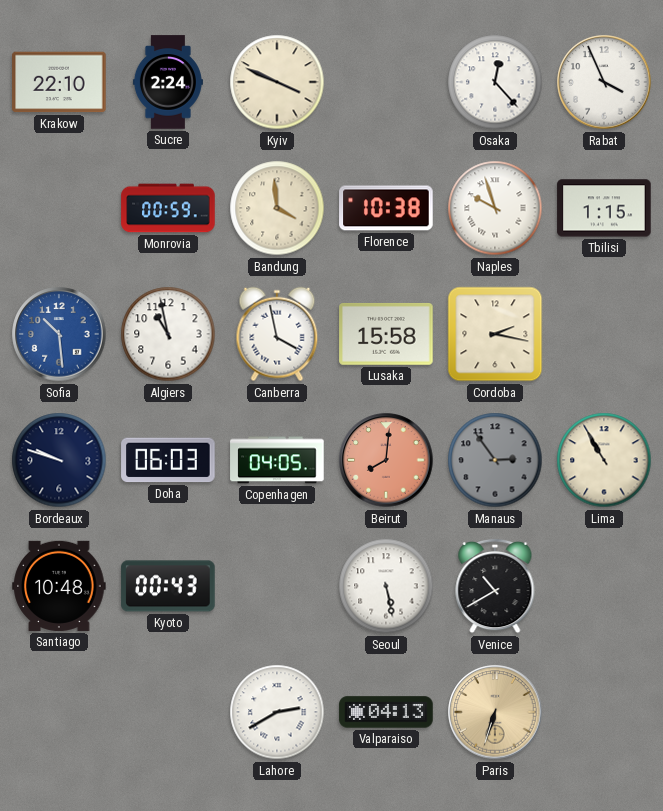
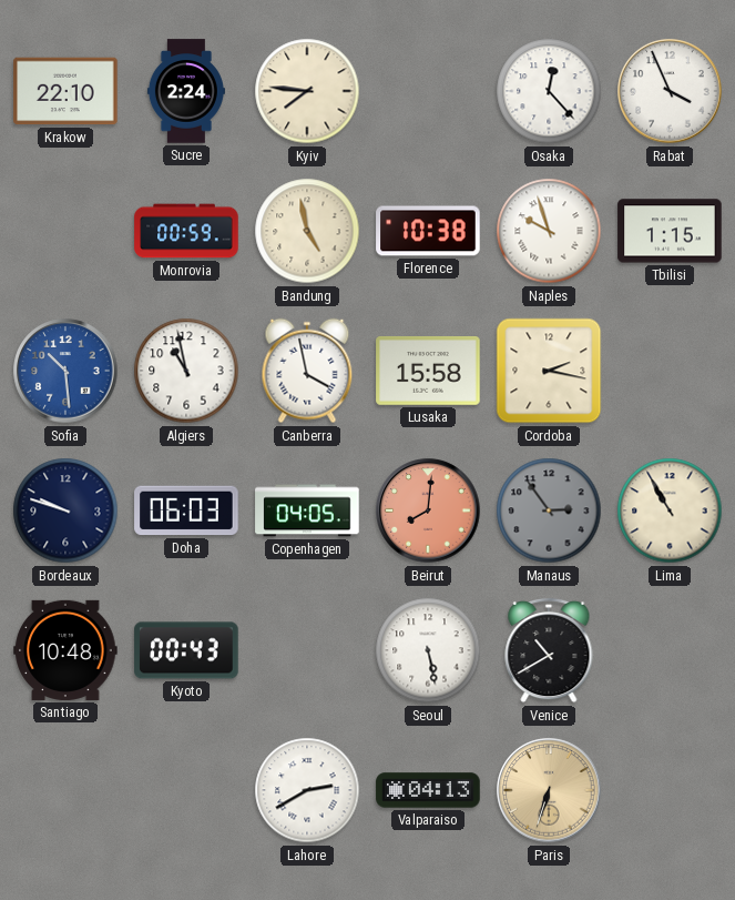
Kyiv: 3:49 -> 7:46 (307, 91)
Bandung: 3:59 -> 4:58 (307, 231)
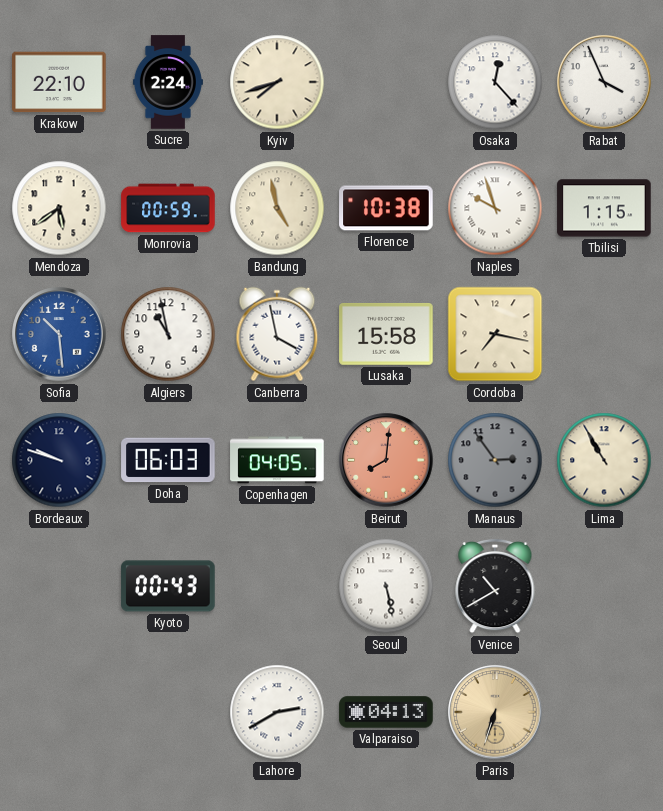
Kyiv: 7:46 -> 7:42 (277, 82)
Mendoza: none -> 5:39 (59, 208)
Cordoba: 2:17 -> 7:17 (495, 334)
Santiago: 10:48 -> none (65, 650)
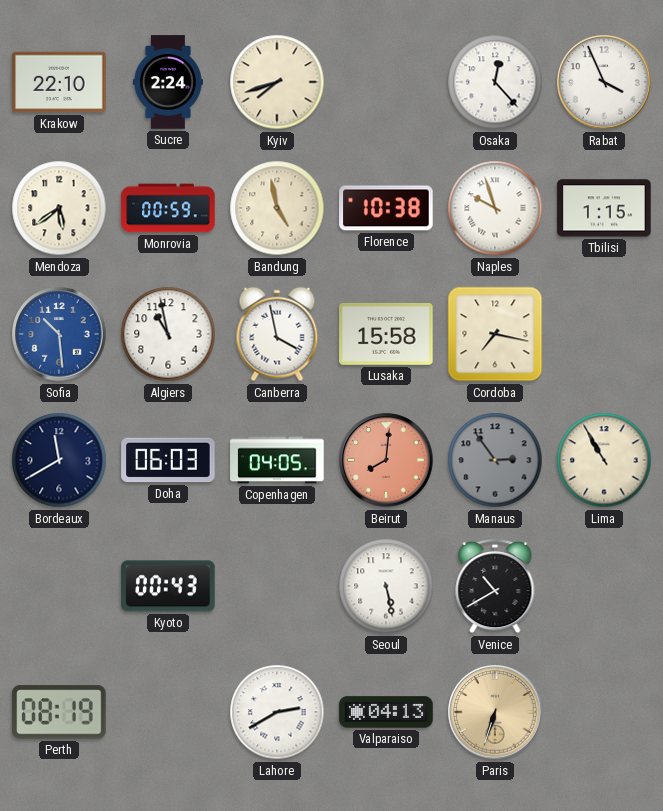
Bordeaux: 9:48 -> 11:40 (59, 460)
Perth: none -> 08:19 (59, 712)
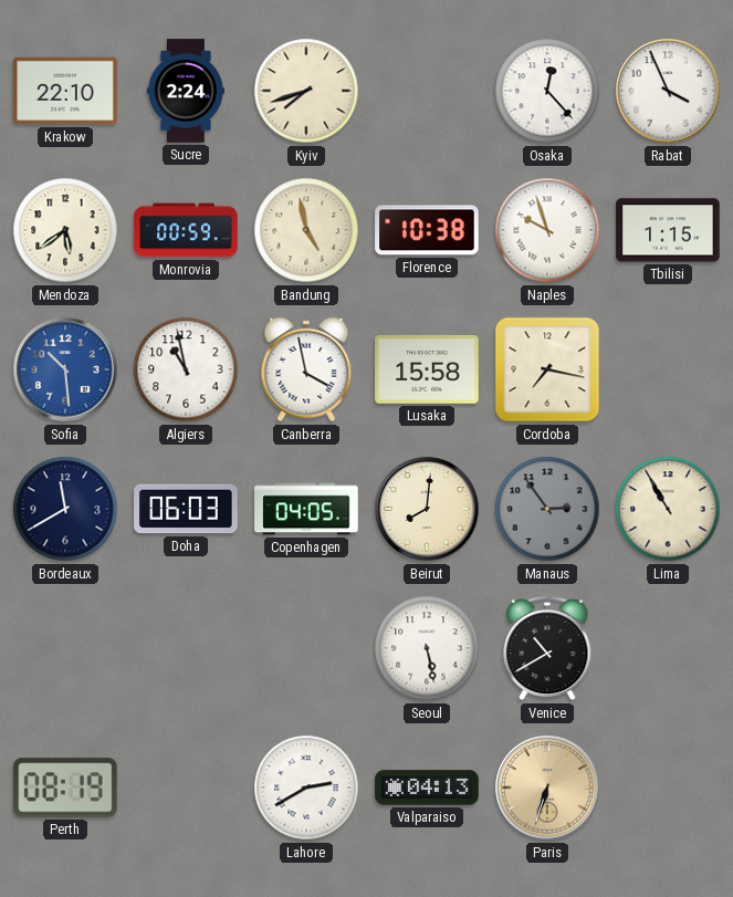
Beirut dial: salmon -> cream (427, 509)
Kyoto: 00:43 -> none (168, 586)
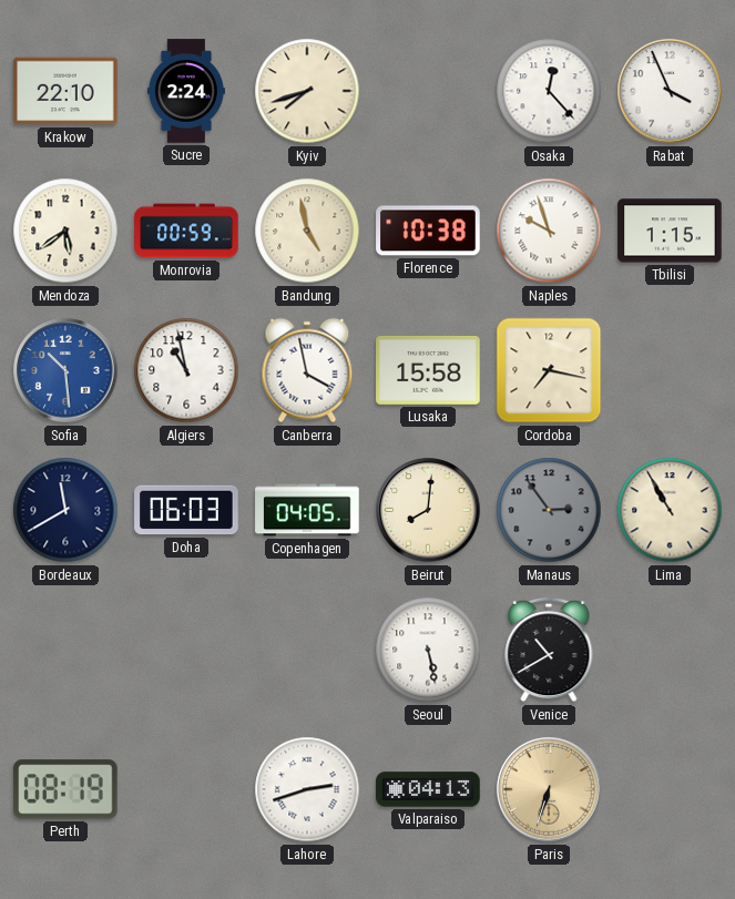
Lahore: 2:40 -> 2:42 (307, 789)
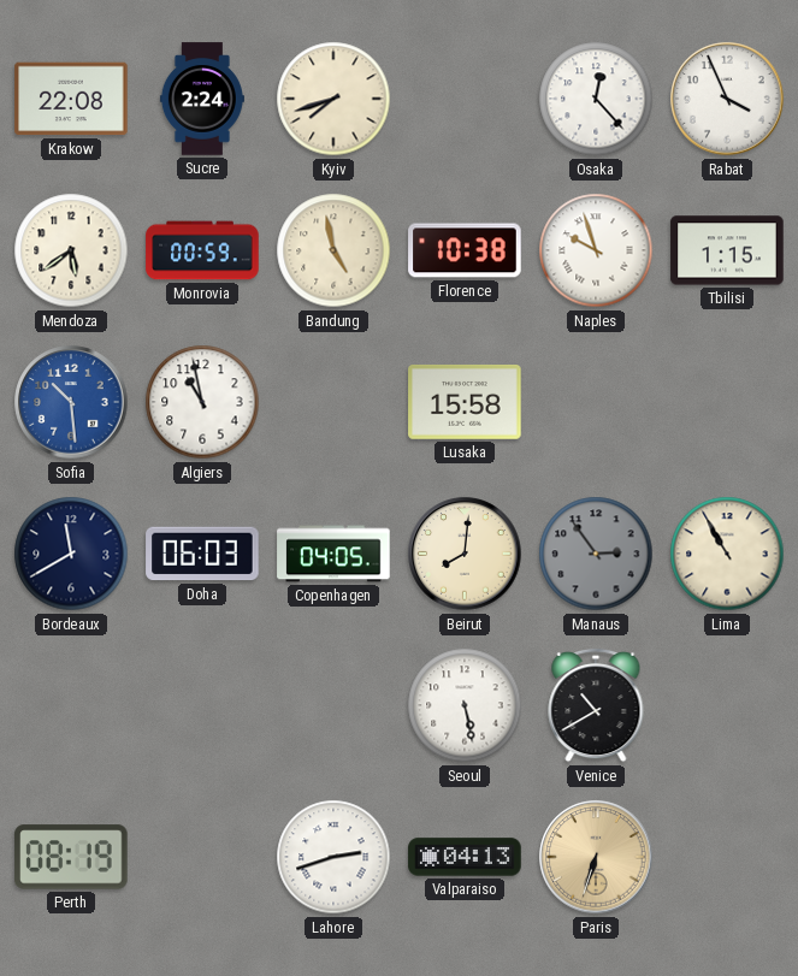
Krakow: 22:10 -> 22:08 (71, 99)
Canberra: 3:58 -> none (307, 370)
Cordoba: 7:17 -> none (549, 370)
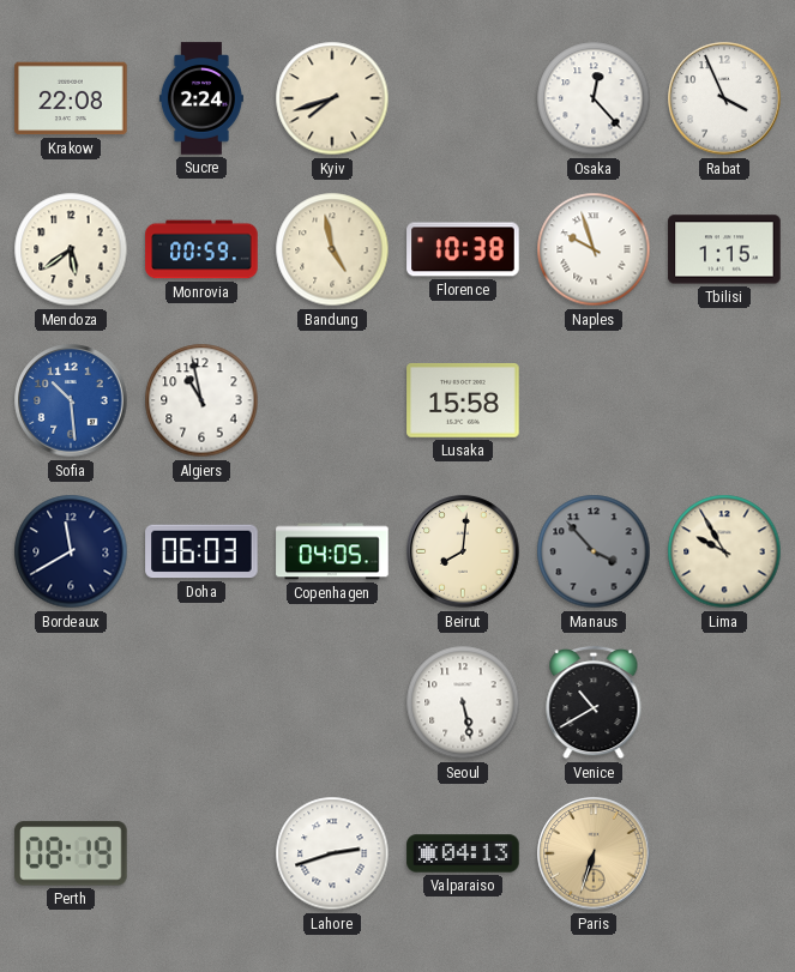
Manaus: 2:54 -> 3:53 (594, 551)
Lima: 10:55 -> 9:55 (724, 551)
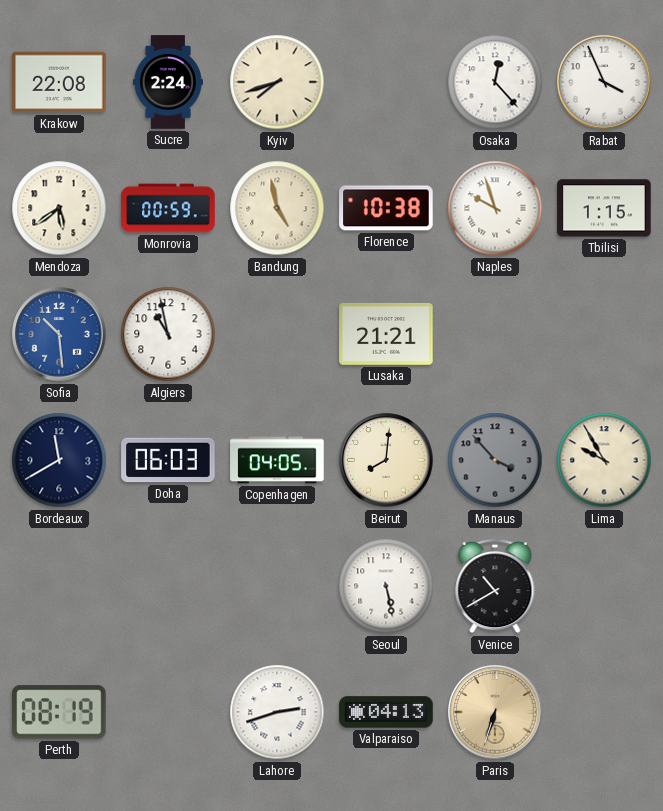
Lusaka: 15:58 -> 21:21 (386, 334)
